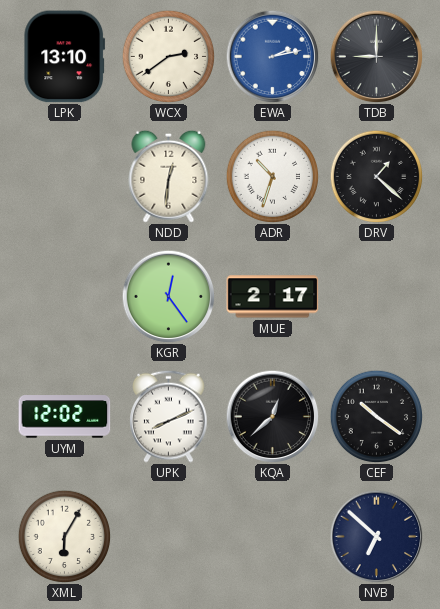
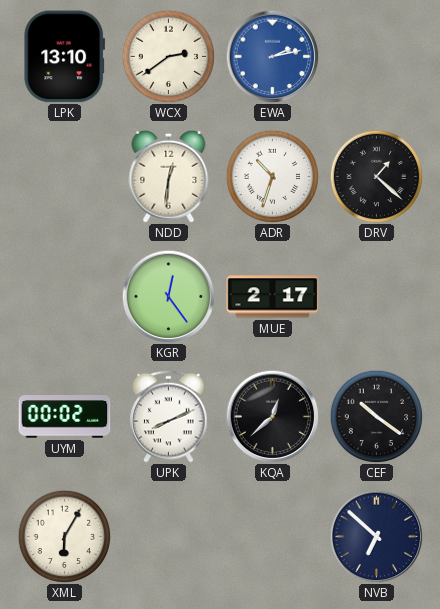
TDB: 9:00 -> none (376, 56)
UYM: 12:02 -> 00:02 (65, 417)
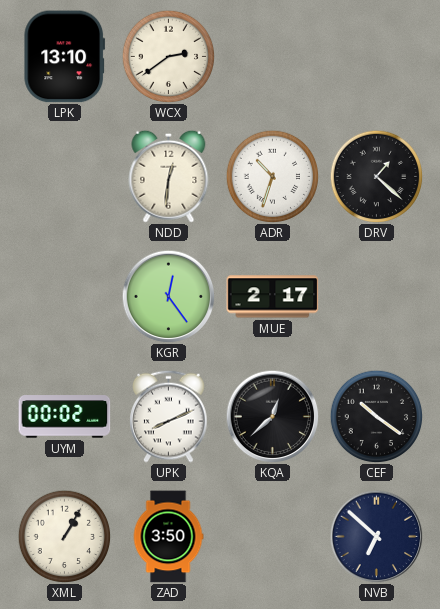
EWA: 2:13 -> none (272, 56)
XML: 6:05 -> 1:05 (64, 536)
ZAD: none -> 3:50 (168, 537)
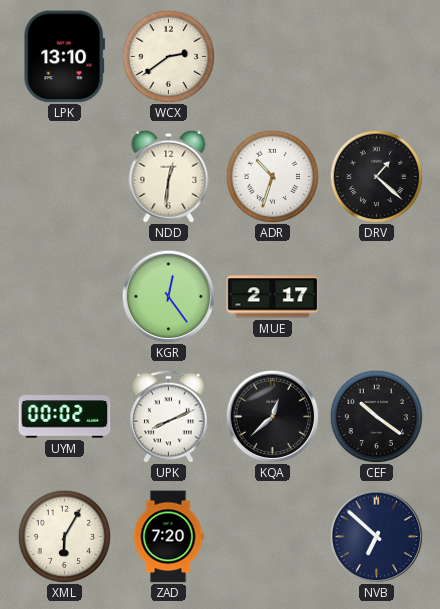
XML: 1:05 -> 6:05 (64, 536)
ZAD: 3:50 -> 7:20 (168, 537)
